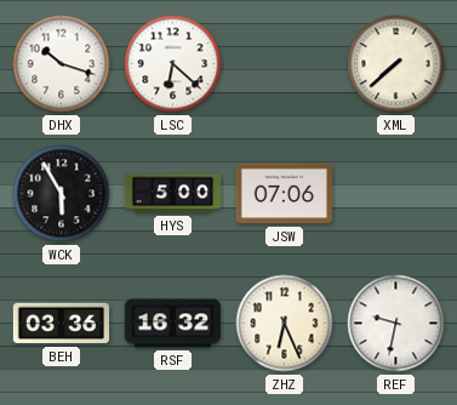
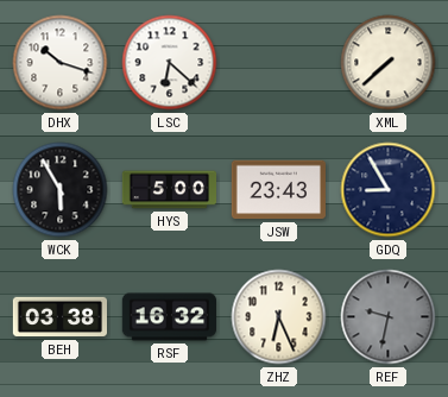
JSW: 07:06 -> 23:43 (278, 190)
GDQ: none -> 8:55 (389, 190)
BEH: 03:36 -> 03:38 (59, 317)
REF dial: white -> grey (389, 317)
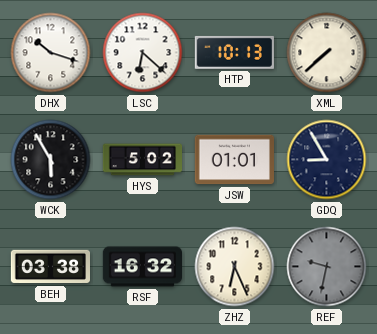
HTP: none -> 10:13 (234, 52)
HYS: 5:00 -> 5:02 (142, 160)
JSW: 23:43 -> 01:01 (234, 160)
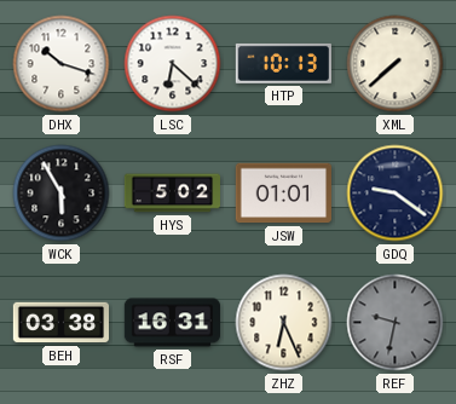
GDQ: 8:55 -> 9:21 (396, 194)
RSF: 16:32 -> 16:31 (173, 323)
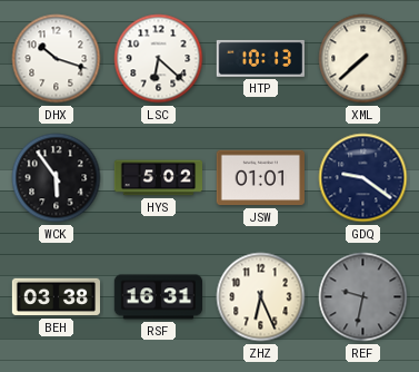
WCK: 5:55 -> 5:54 (57, 178)
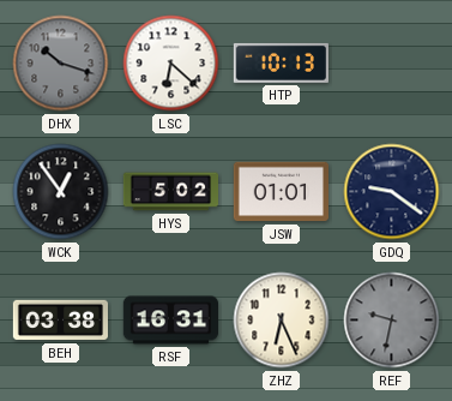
DHX dial: white -> grey (61, 64)
XML: 7:38 -> none (363, 59)
WCK: 5:54 -> 12:54 (61, 192)
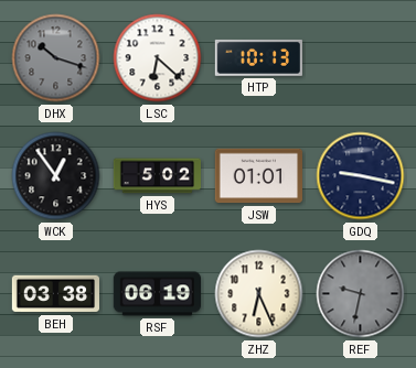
GDQ: 9:21 -> 9:17 (361, 176)
RSF: 16:31 -> 06:19 (158, 294)
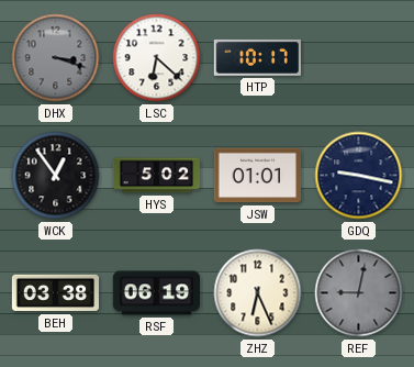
DHX: 10:18 -> 3:18 (56, 58)
HTP: 10:13 -> 10:17 (257, 57)
REF: 9:32 -> 9:02 (359, 293)
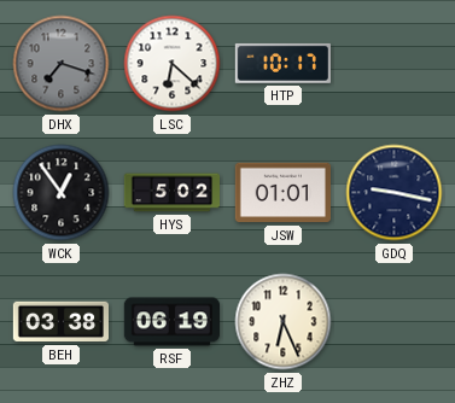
DHX: 3:18 -> 7:18 (62, 64)
REF: 9:02 -> none (359, 293)
